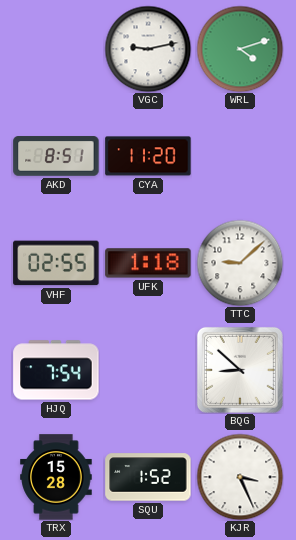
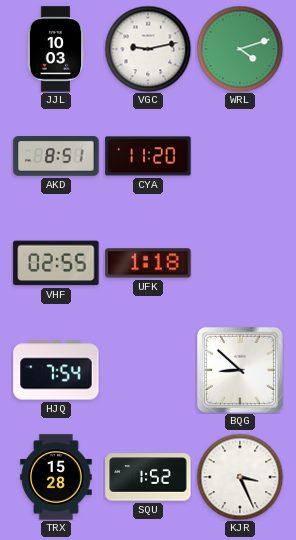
JJL: none -> 10:03 (56, 49)
TTC: 9:08 -> none (240, 263)
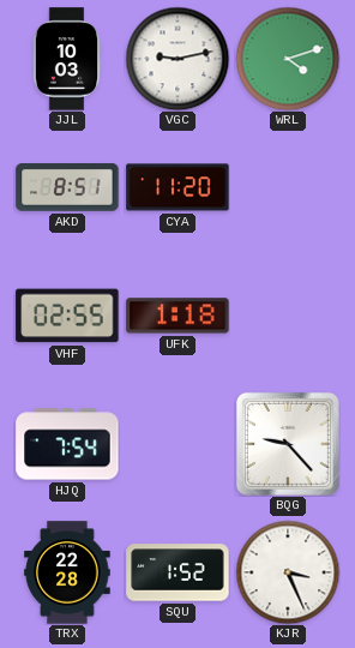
BQG: 8:52 -> 9:23 (288, 444)
TRX: 15:28 -> 22:28 (67, 572)
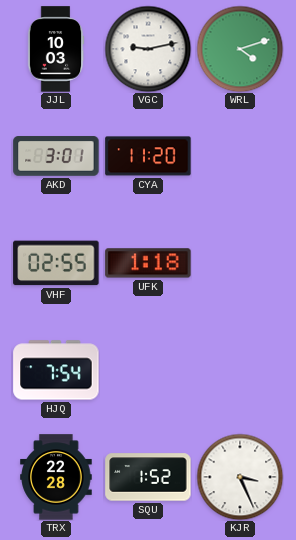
AKD: 8:51 -> 3:01 (56, 156)
BQG: 9:23 -> none (288, 444)
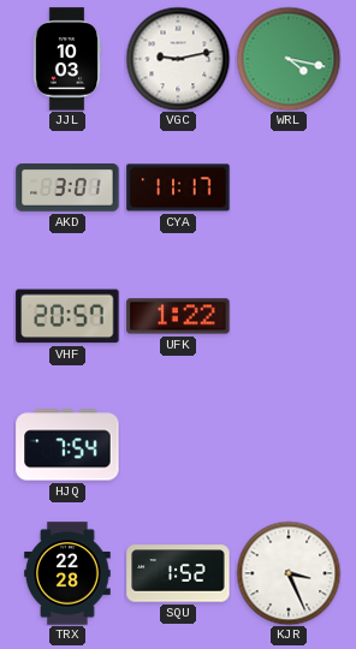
WRL: 4:12 -> 4:17 (289, 59)
CYA: 11:20 -> 11:17 (178, 187)
VHF: 02:55 -> 20:57 (67, 316)
UFK: 1:18 -> 1:22 (178, 316)
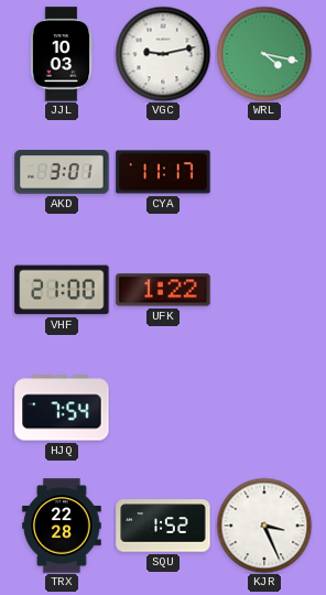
VHF: 20:57 -> 21:00 (62, 290)
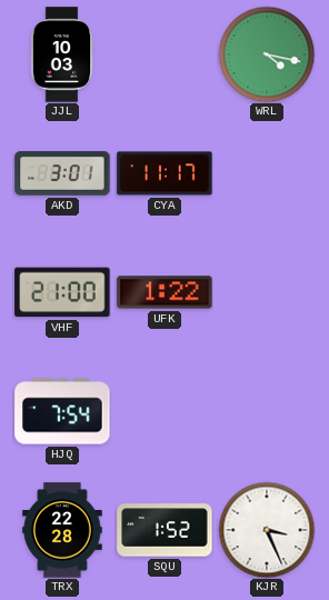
VGC: 9:13 -> none (163, 54)
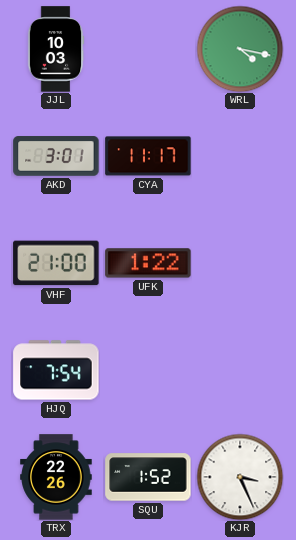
TRX: 22:28 -> 22:26 (56, 477)
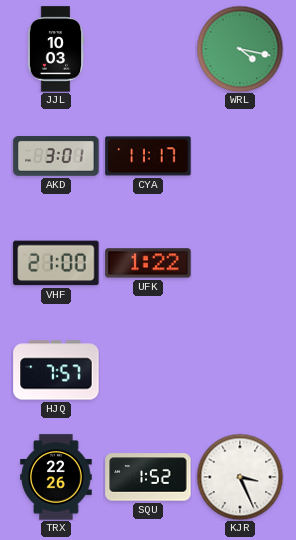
HJQ: 7:54 -> 7:57 (56, 370)
